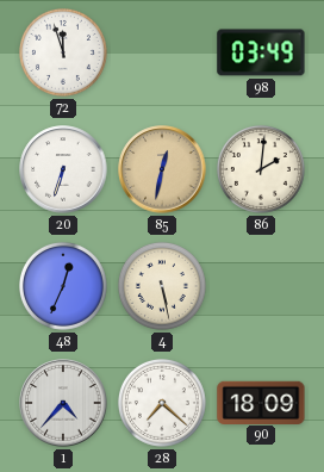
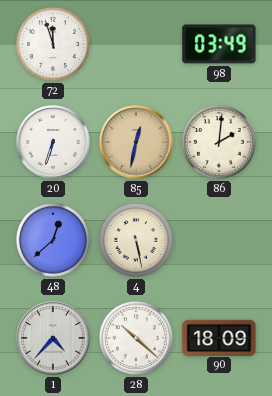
48: 12:34 -> 12:38 (53, 240)
28: 7:22 -> 10:22 (136, 338)
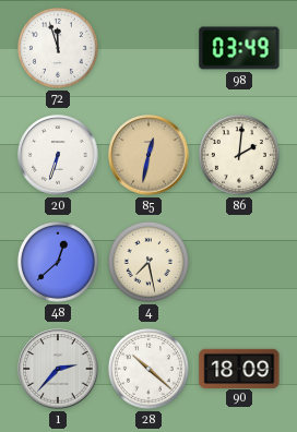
4: 5:28 -> 7:28 (148, 262)
1: 4:37 -> 2:37 (58, 369)
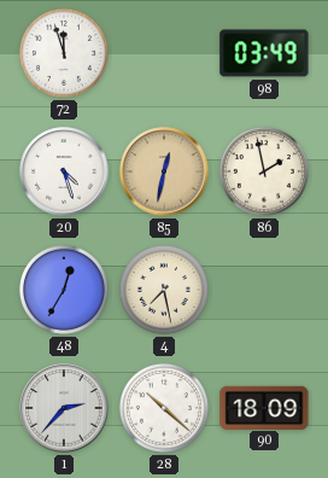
20: 6:33 -> 4:27 (64, 171)
86: 2:01 -> 1:58 (264, 171)
48: 12:38 -> 12:35 (64, 290)
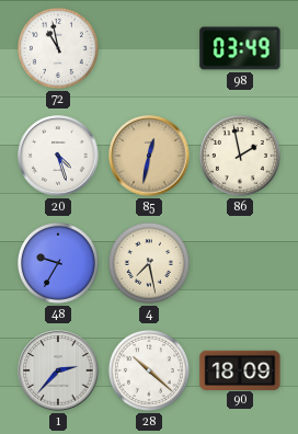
72: 11:57 -> 10:58 (58, 48)
48: 12:35 -> 9:35 (58, 263)
